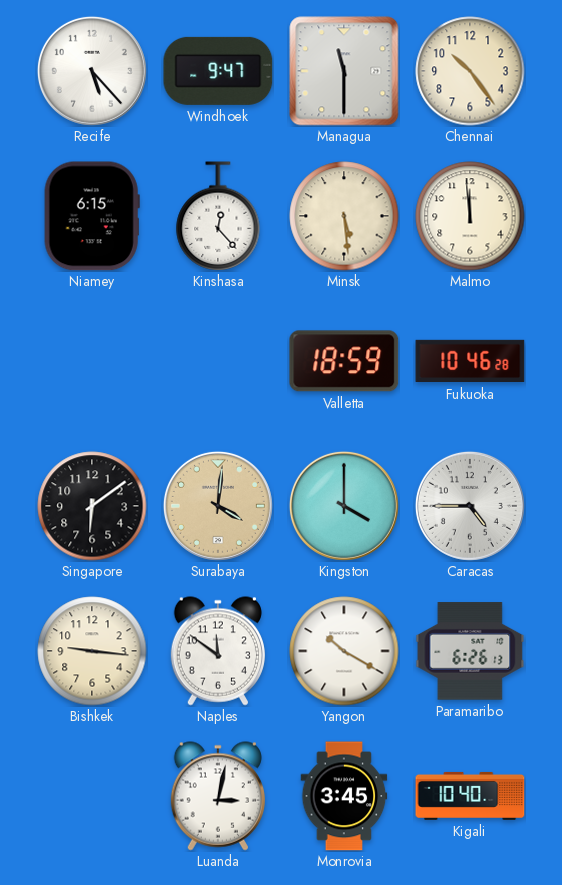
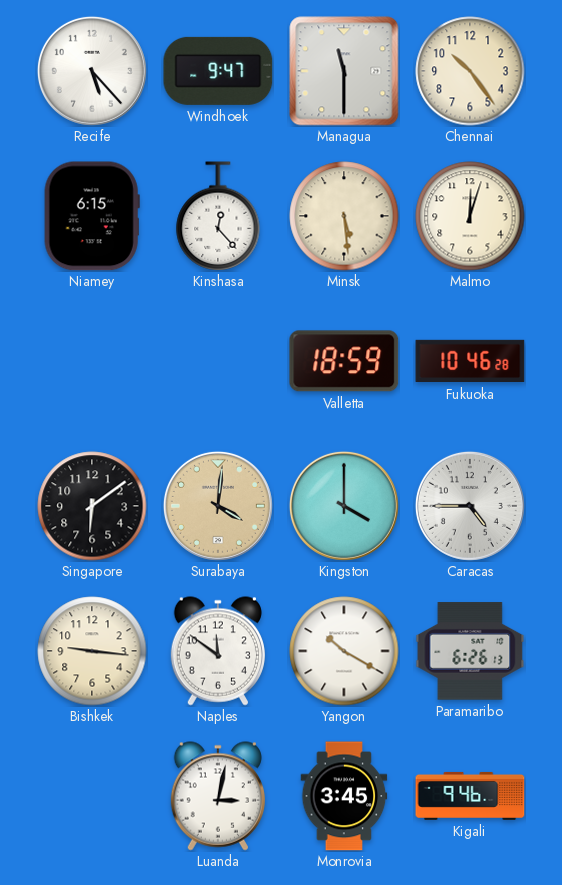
Malmo: 11:59 -> 12:03 (470, 216)
Kigali: 10:40 -> 9:46 (470, 796)
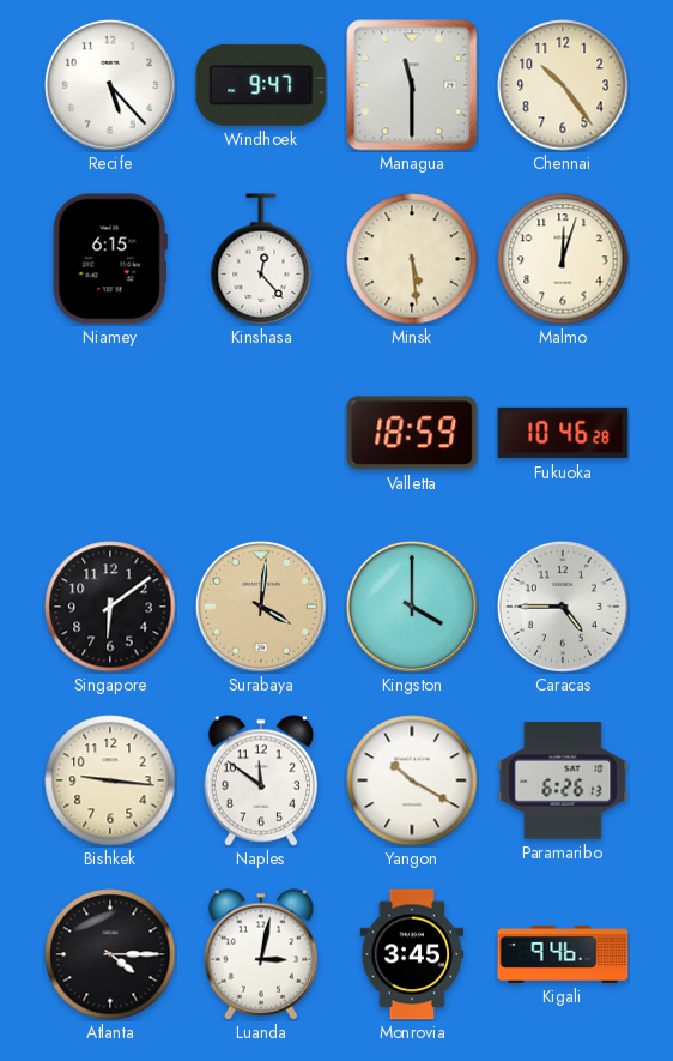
Atlanta: none -> 4:15 (110, 954)
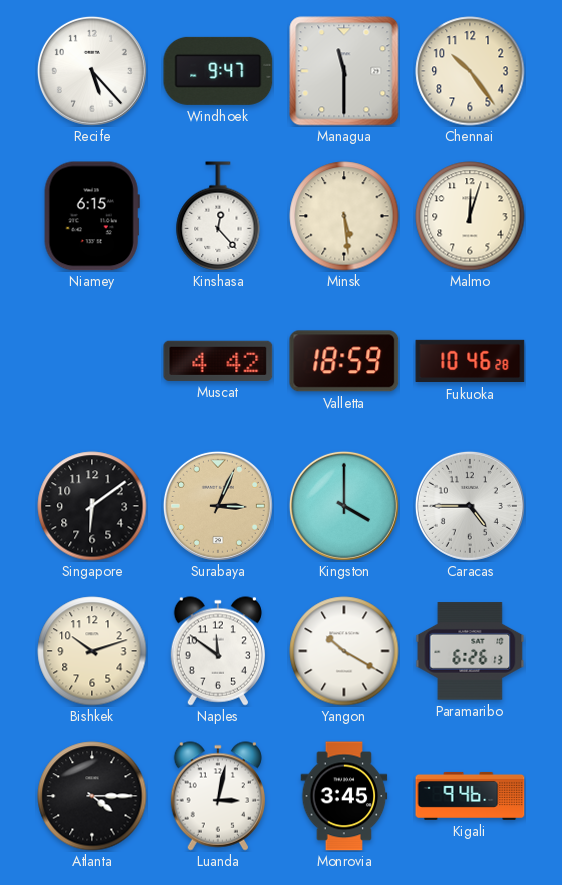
Muscat: none -> 4:42 (218, 361)
Surabaya: 4:01 -> 3:04 (218, 506)
Bishkek: 9:16 -> 10:12 (92, 651)
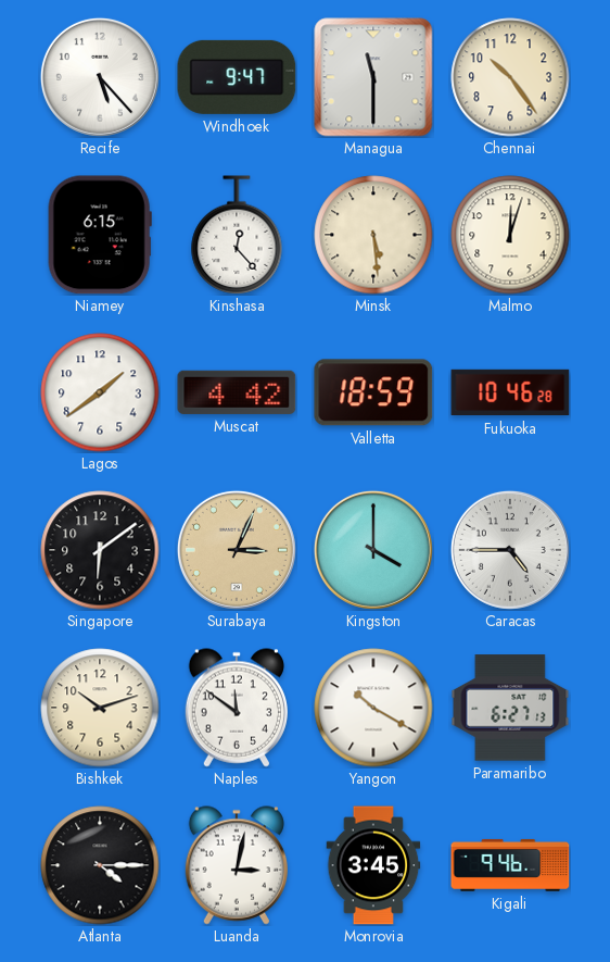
Lagos: none -> 1:39 (100, 392)
Paramaribo: 6:26 -> 6:27 (510, 708)
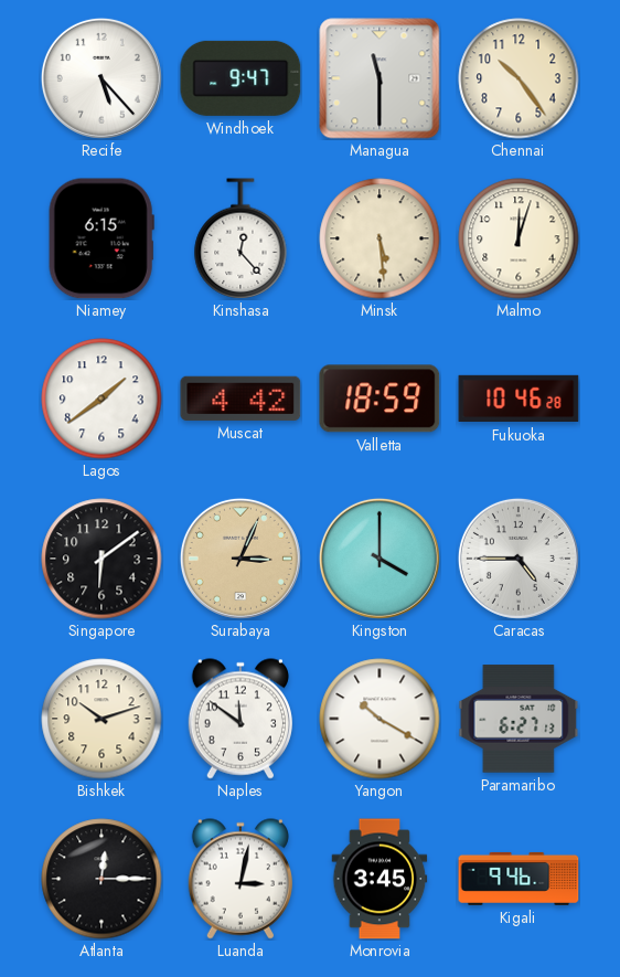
Atlanta: 4:15 -> 12:15 (101, 879)
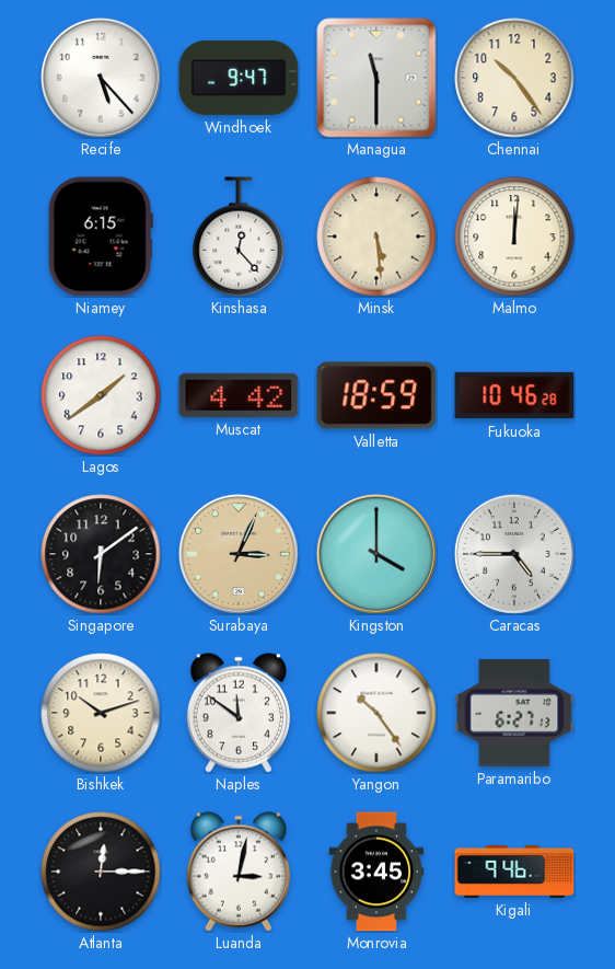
Malmo: 12:03 -> 12:01 (514, 237)
Yangon: 10:20 -> 10:24 (376, 713)
